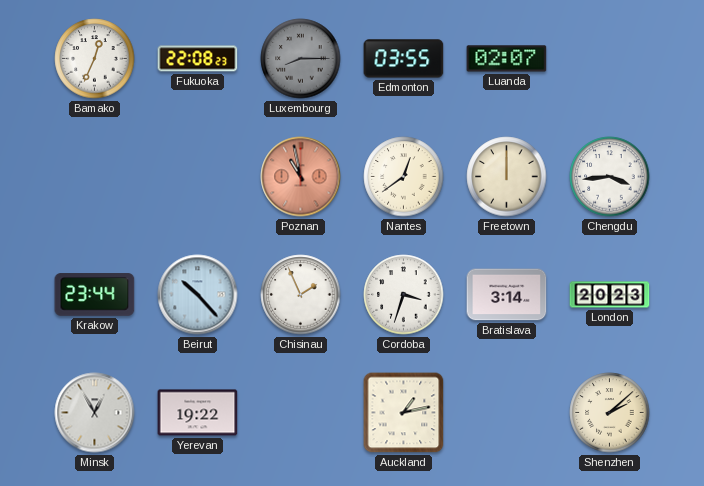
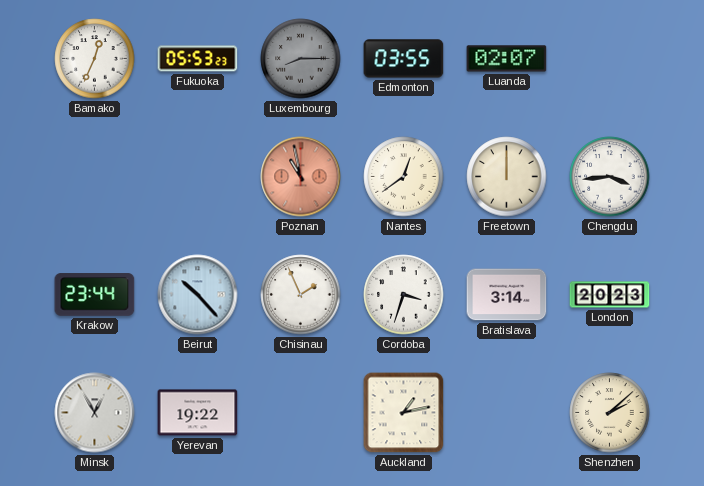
Fukuoka: 22:08 -> 05:53 (198, 59)
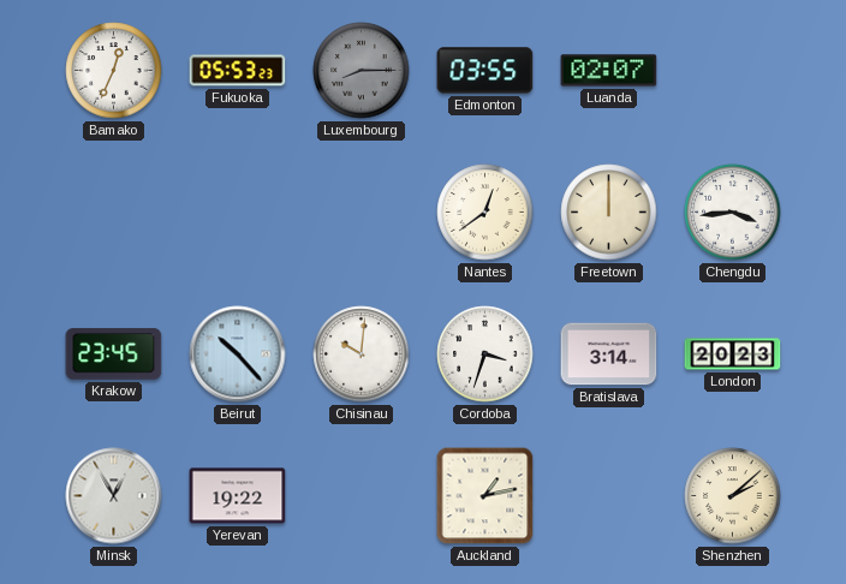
Poznan: 10:58 -> none (301, 177)
Krakow: 23:44 -> 23:45 (114, 354)
Chisinau: 1:56 -> 10:01 (362, 354)
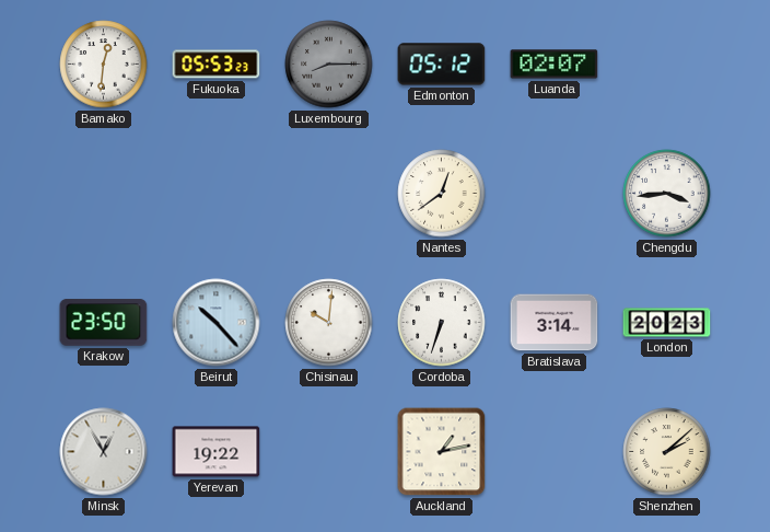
Bamako: 12:34 -> 12:31 (104, 65)
Edmonton: 03:55 -> 05:12 (442, 65)
Freetown: 12:00 -> none (609, 213)
Krakow: 23:45 -> 23:50 (104, 323)
Cordoba: 3:33 -> 6:33 (442, 323)
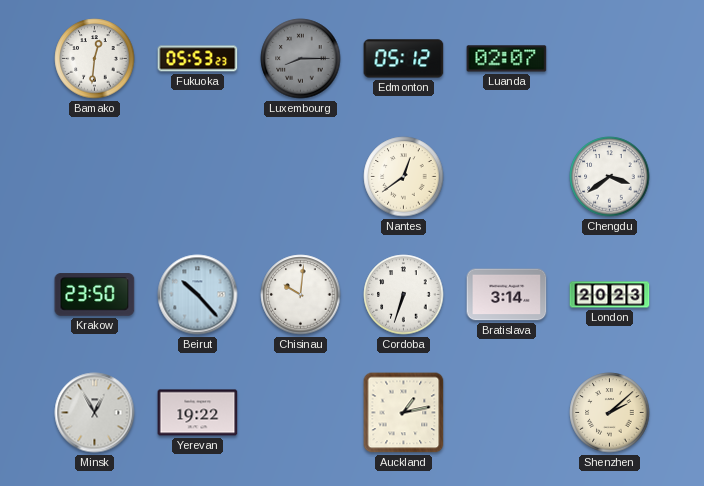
Chengdu: 3:44 -> 3:39 (610, 177)
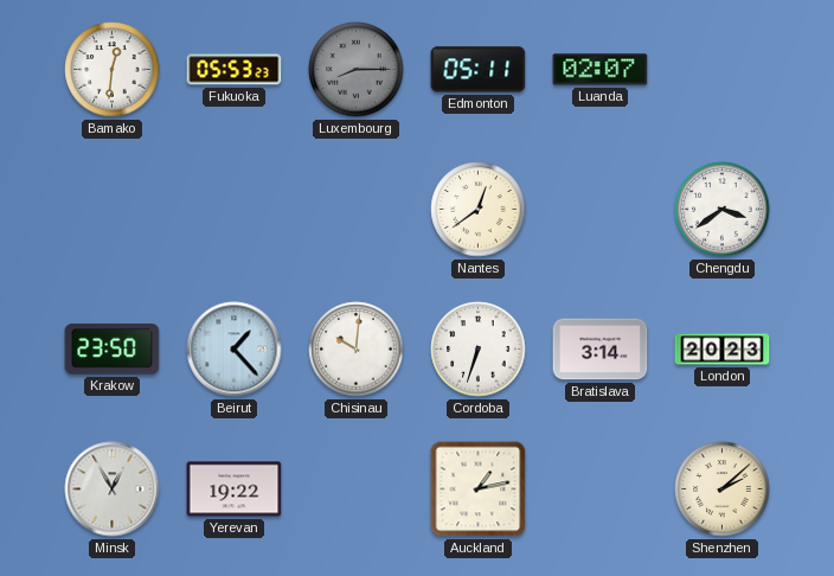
Edmonton: 05:12 -> 05:11 (479, 70)
Beirut: 10:23 -> 1:23 (235, 350)
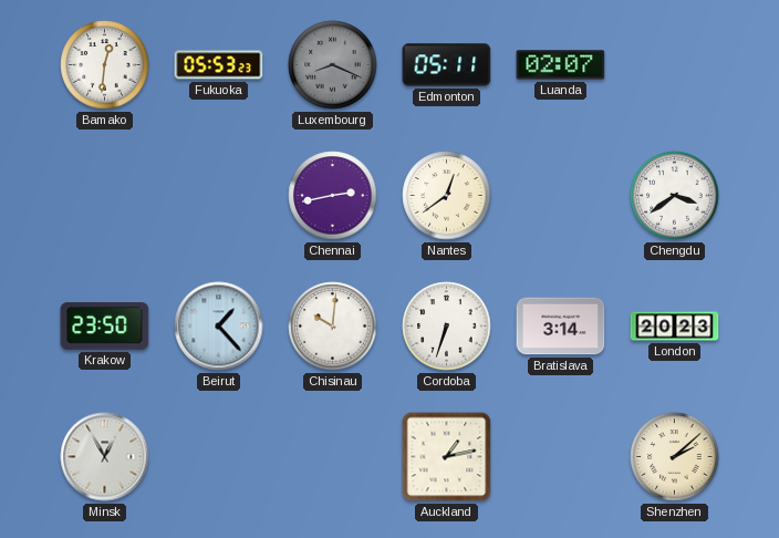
Luxembourg: 8:15 -> 8:19 (333, 65)
Chennai: none -> 2:43 (333, 196)
Yerevan: 19:22 -> none (235, 489)
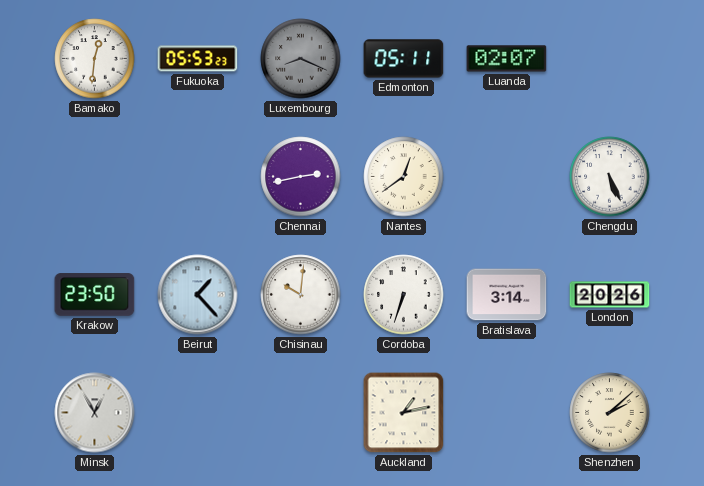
Chengdu: 3:39 -> 5:26 (610, 177)
London: 20:23 -> 20:26 (610, 295)
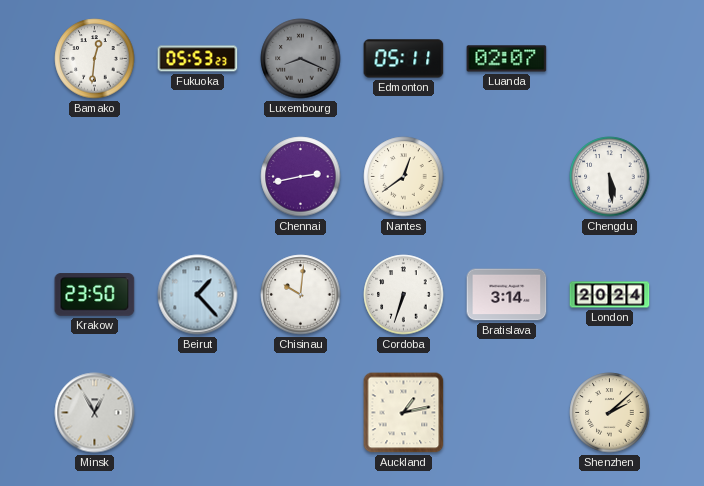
Chengdu: 5:26 -> 5:29 (610, 177)
London: 20:26 -> 20:24 (610, 295)
